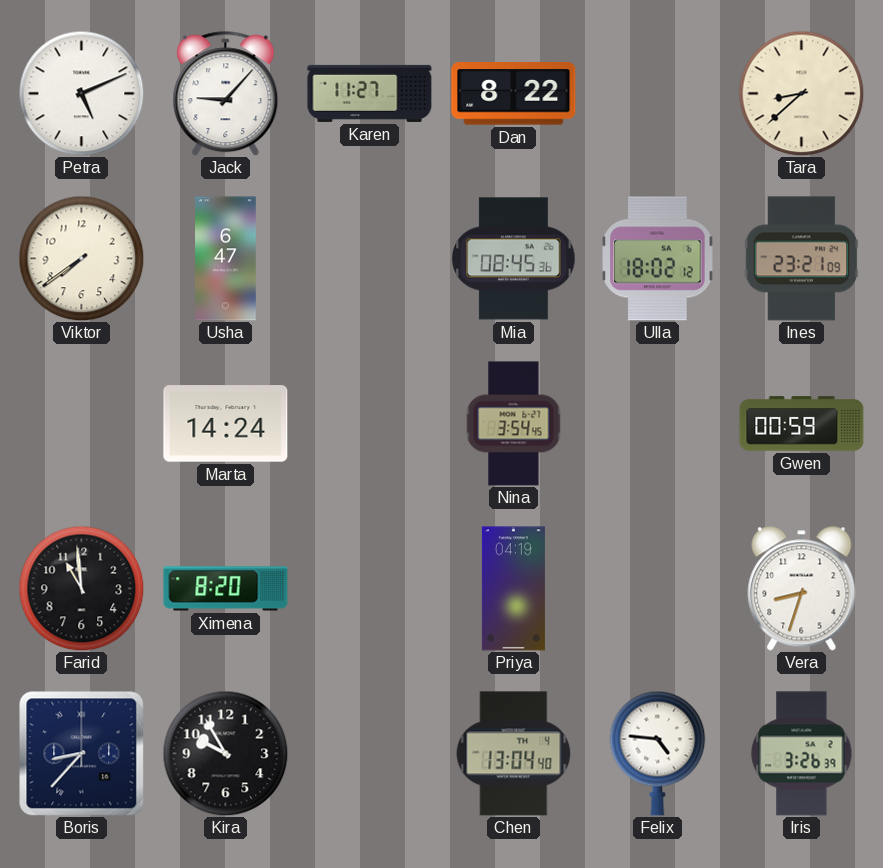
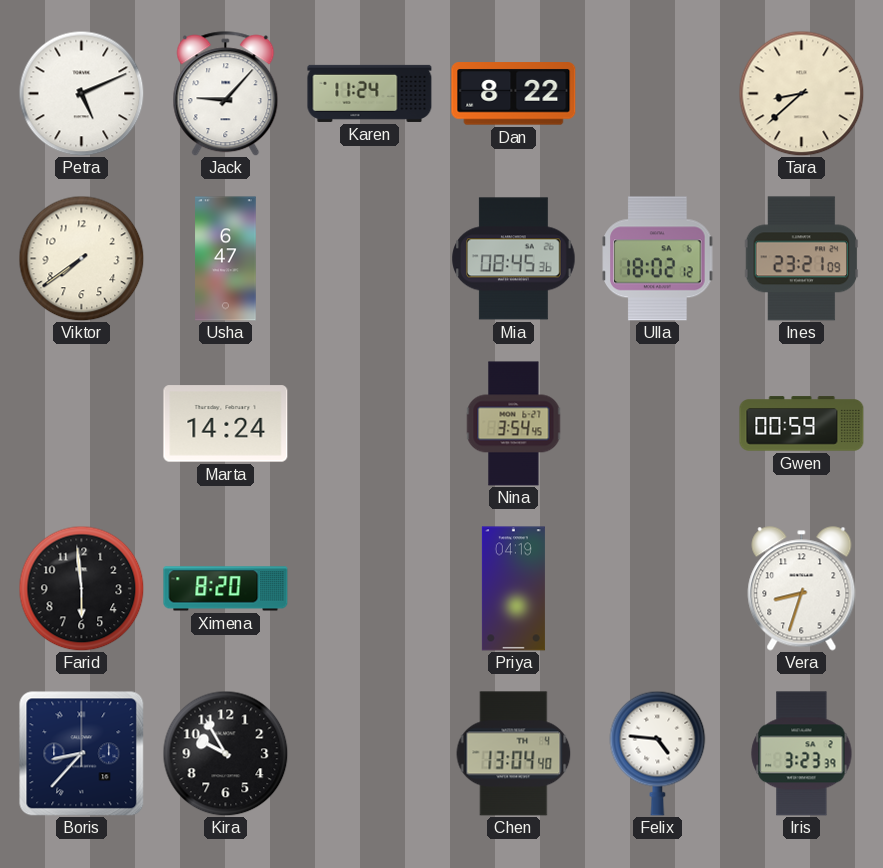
Karen: 11:27 -> 11:24 (370, 93)
Farid: 10:59 -> 5:59 (81, 588)
Iris: 3:26 -> 3:23 (802, 754)
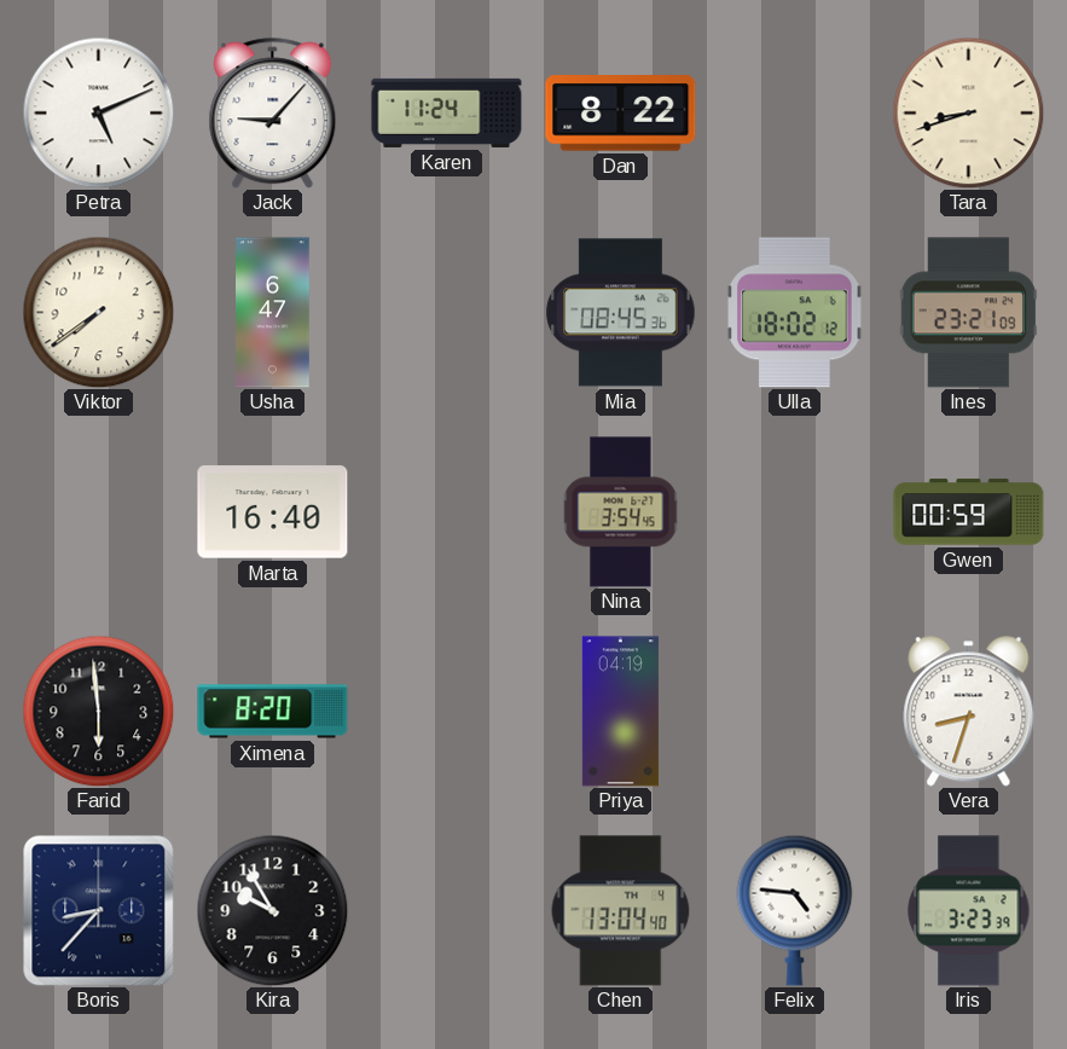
Tara: 8:38 -> 8:42 (968, 112)
Marta: 14:24 -> 16:40 (273, 512)
